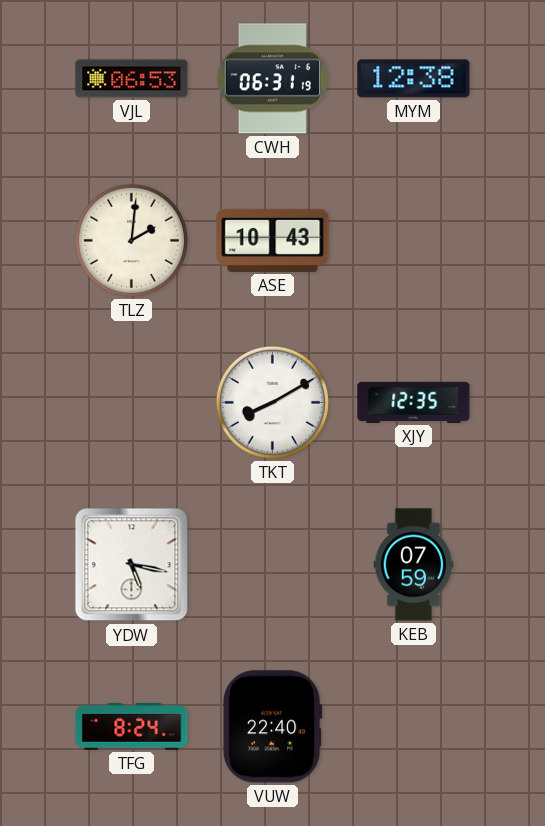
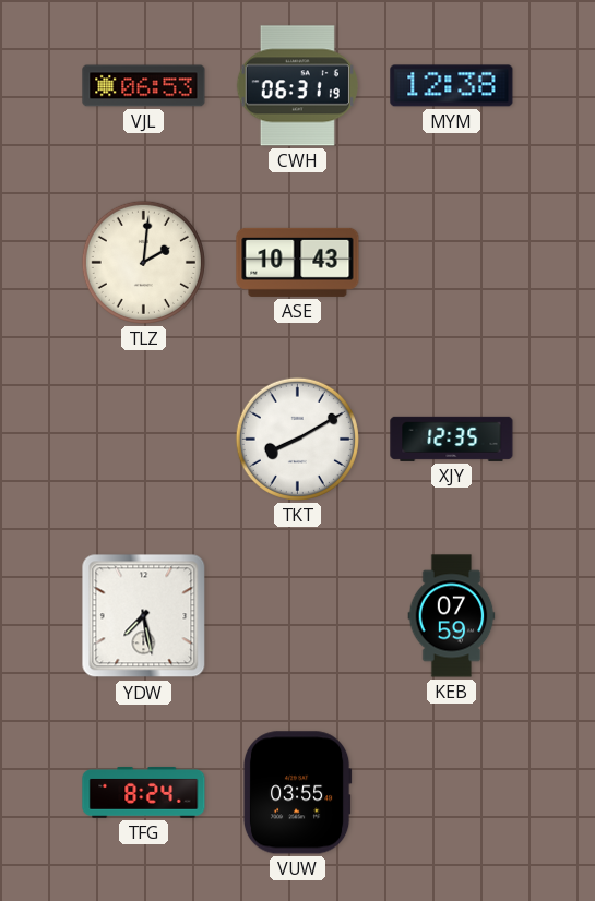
YDW: 5:17 -> 7:28 (144, 616)
VUW: 22:40 -> 03:55 (297, 793)
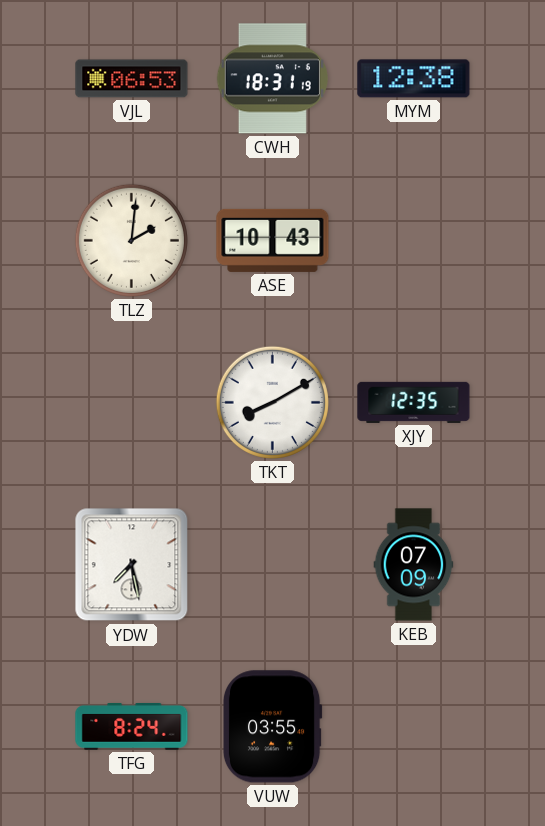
CWH: 06:31 -> 18:31 (272, 79)
KEB: 07:59 -> 07:09 (414, 565)
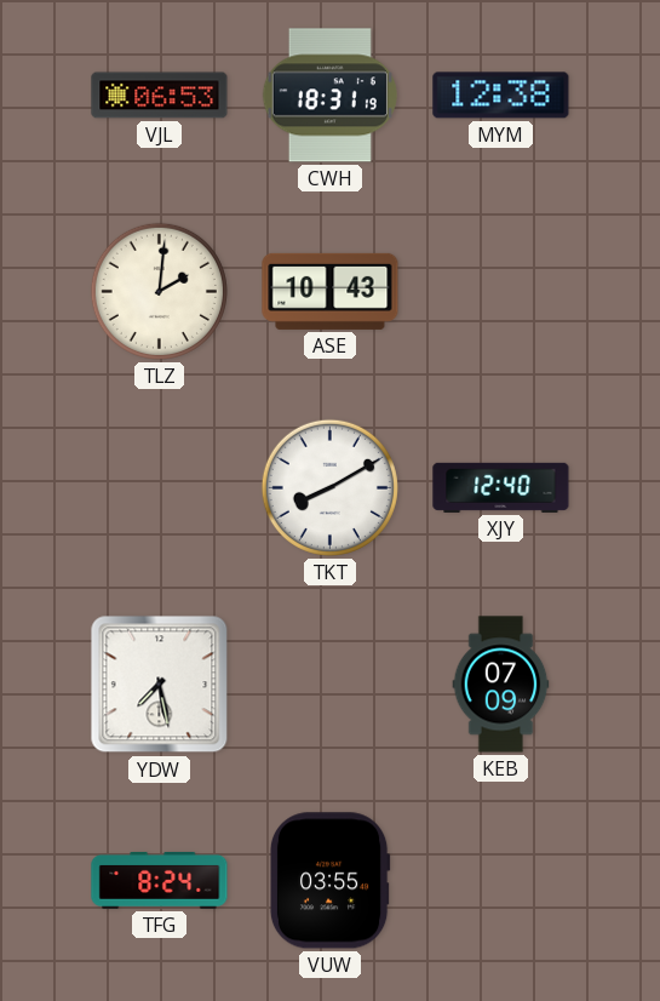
XJY: 12:35 -> 12:40 (501, 487)
